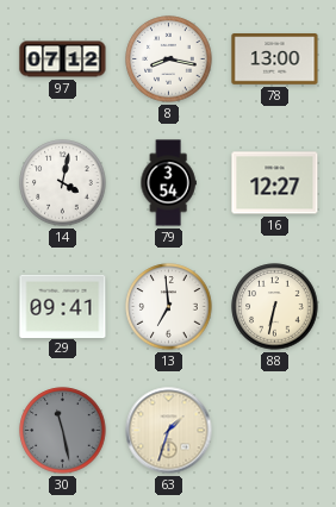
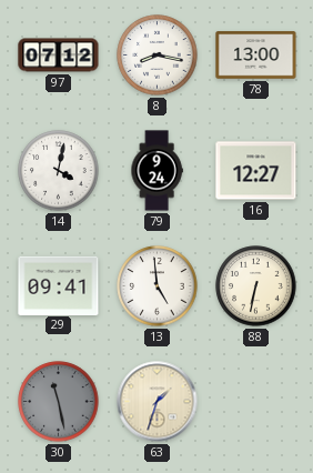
79: 3:54 -> 9:24 (156, 171)
13: 6:59 -> 4:59 (158, 286)
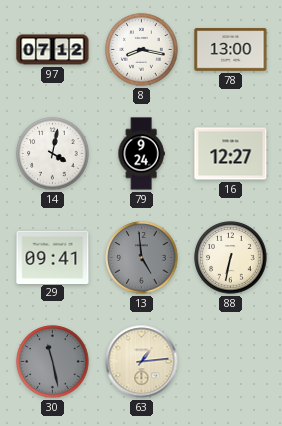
13 dial: white -> grey (142, 258)
63: 1:33 -> 1:14 (142, 362)
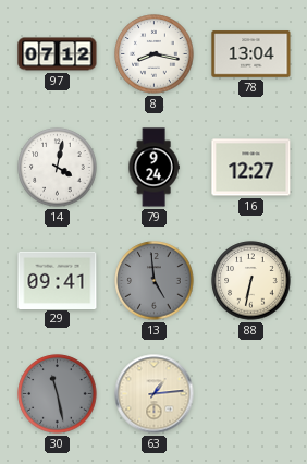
78: 13:00 -> 13:04 (251, 54)
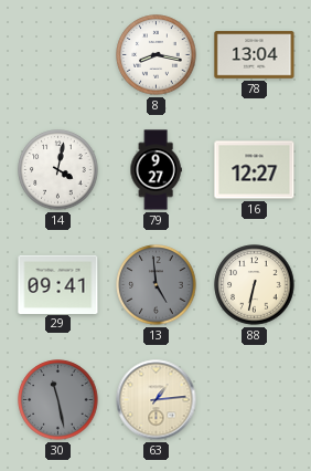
97: 07:12 -> none (58, 54)
79: 9:24 -> 9:27 (155, 170)
